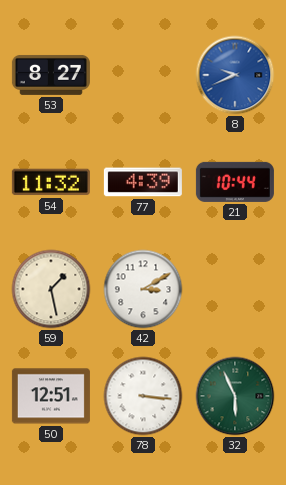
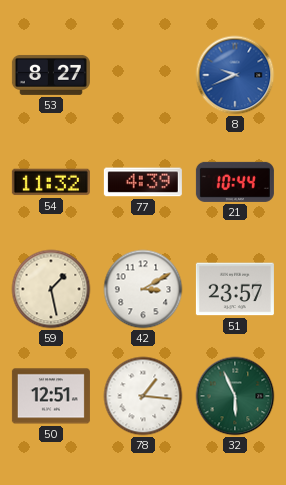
51: none -> 23:57 (235, 289)
78: 3:16 -> 1:16 (143, 396)
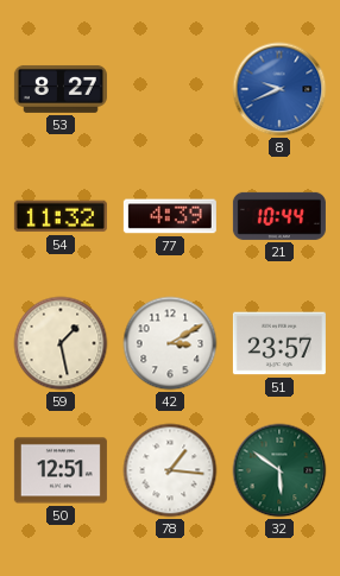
32: 5:56 -> 5:51 (279, 470)
